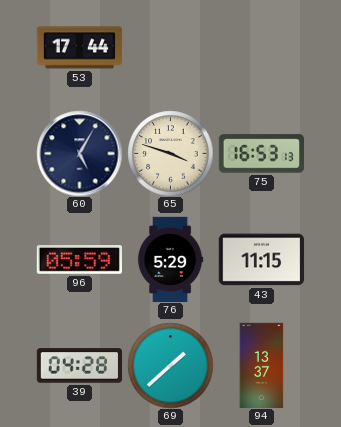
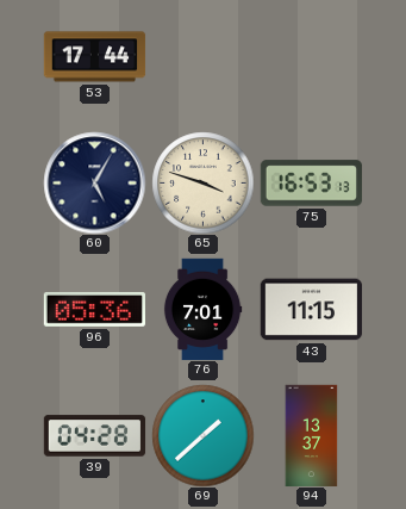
96: 05:59 -> 05:36 (94, 310)
76: 5:29 -> 7:01 (202, 309)
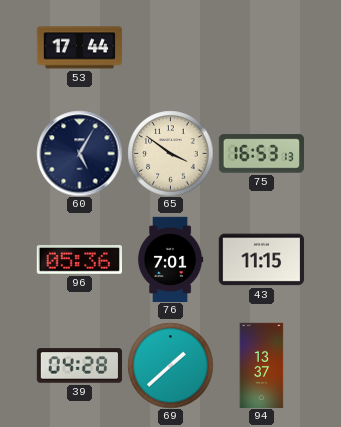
65: 3:48 -> 3:51 (170, 153)
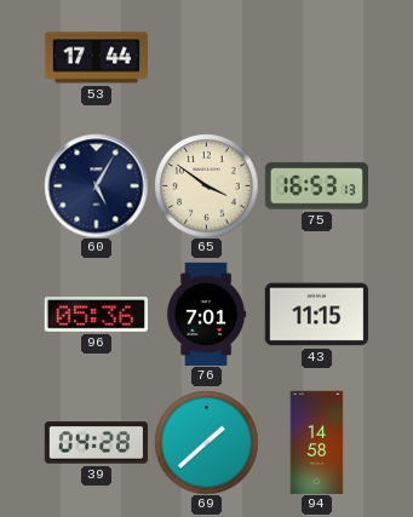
94: 13:37 -> 14:58 (317, 442)
